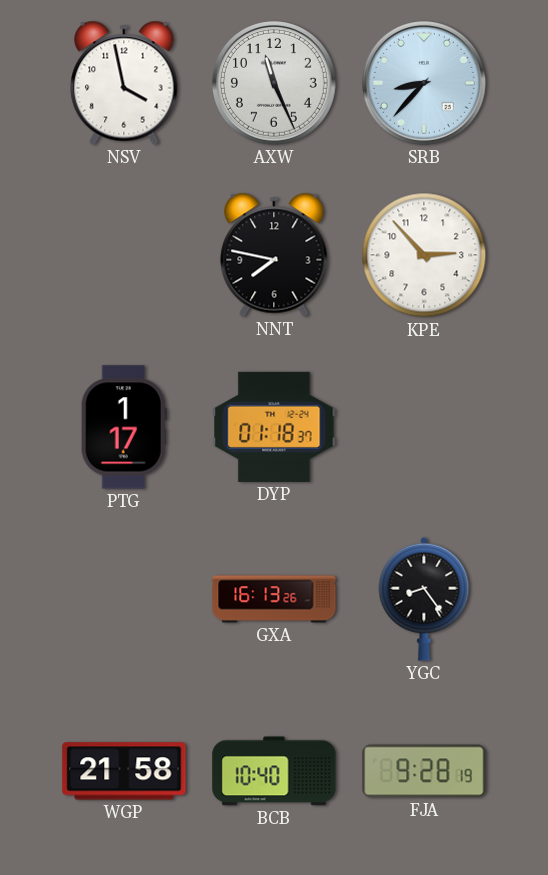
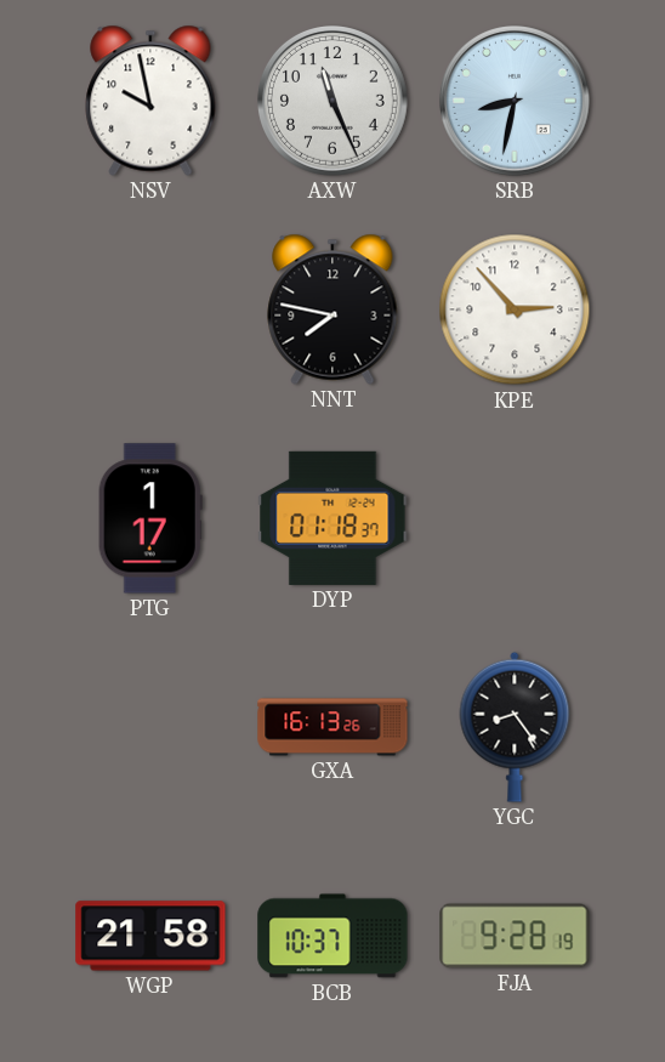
NSV: 3:58 -> 9:58 (150, 101)
SRB: 8:37 -> 8:32 (515, 101)
BCB: 10:40 -> 10:37 (332, 936)
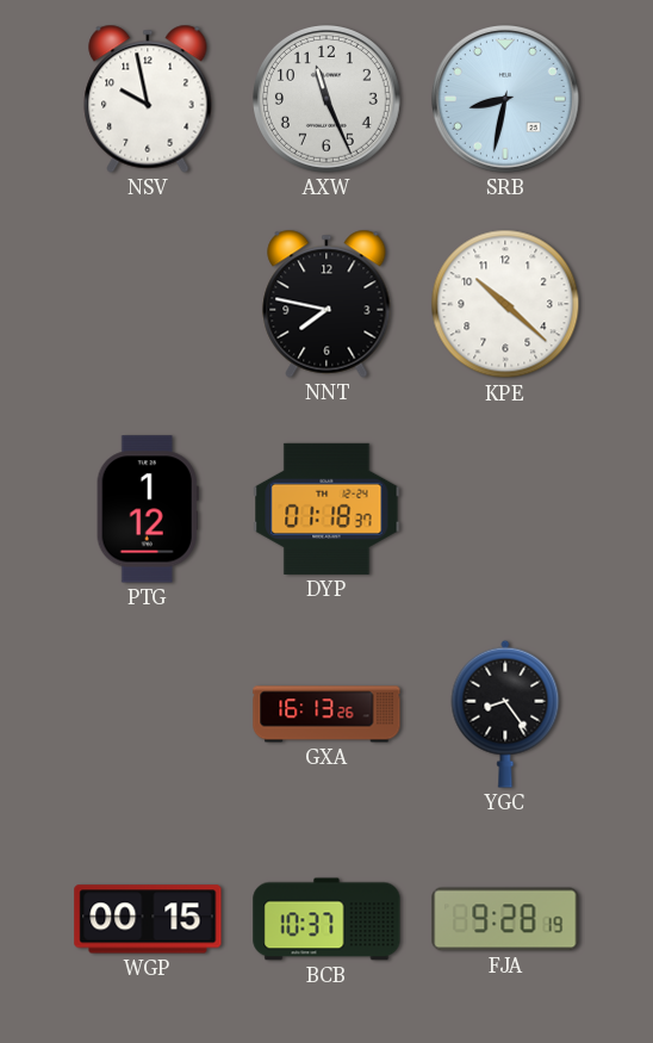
KPE: 2:53 -> 10:22 (505, 304)
PTG: 1:17 -> 1:12 (148, 509)
WGP: 21:58 -> 00:15 (148, 919)
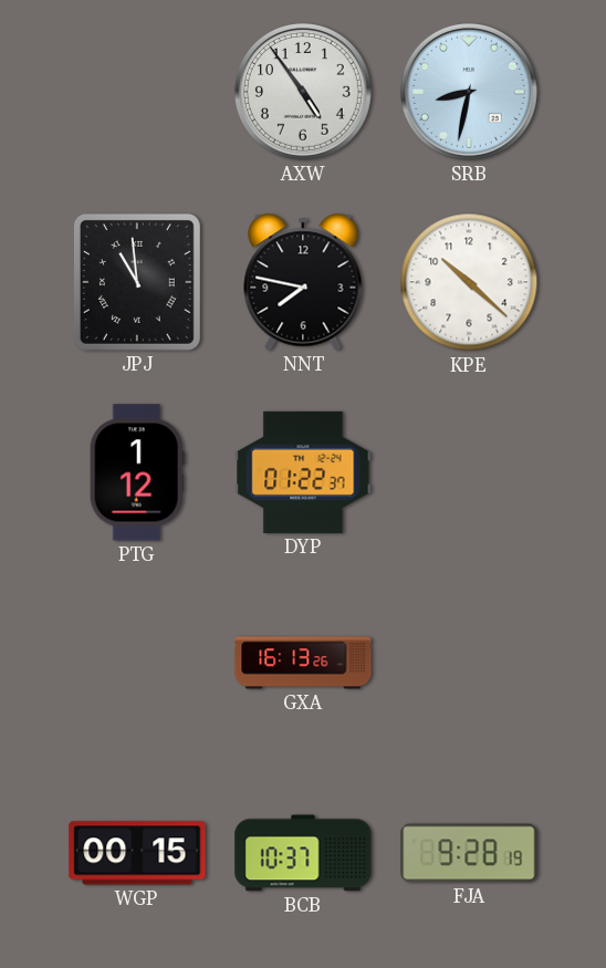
NSV: 9:58 -> none (148, 99)
AXW: 11:26 -> 4:54 (303, 92)
JPJ: none -> 10:59 (137, 282)
DYP: 01:18 -> 01:22 (303, 472)
YGC: 8:24 -> none (505, 714)
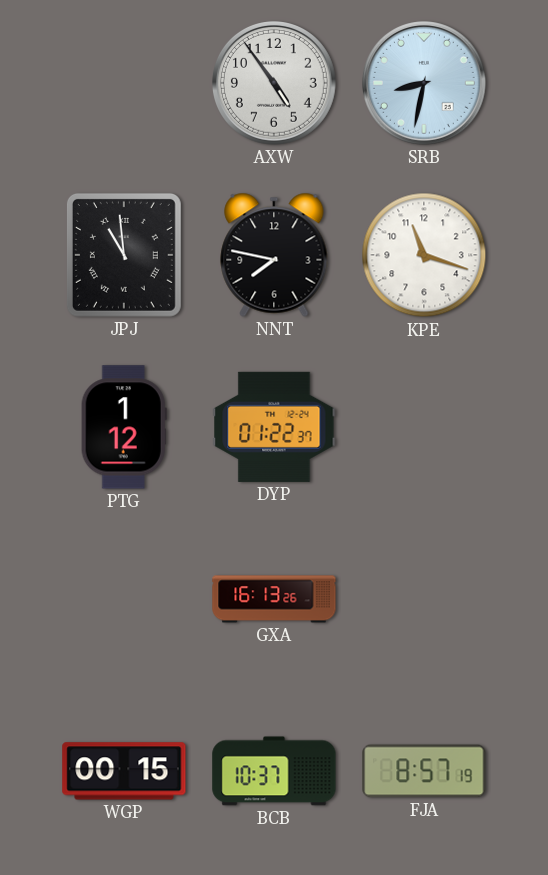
KPE: 10:22 -> 11:18 (424, 255)
FJA: 9:28 -> 8:57 (424, 771)
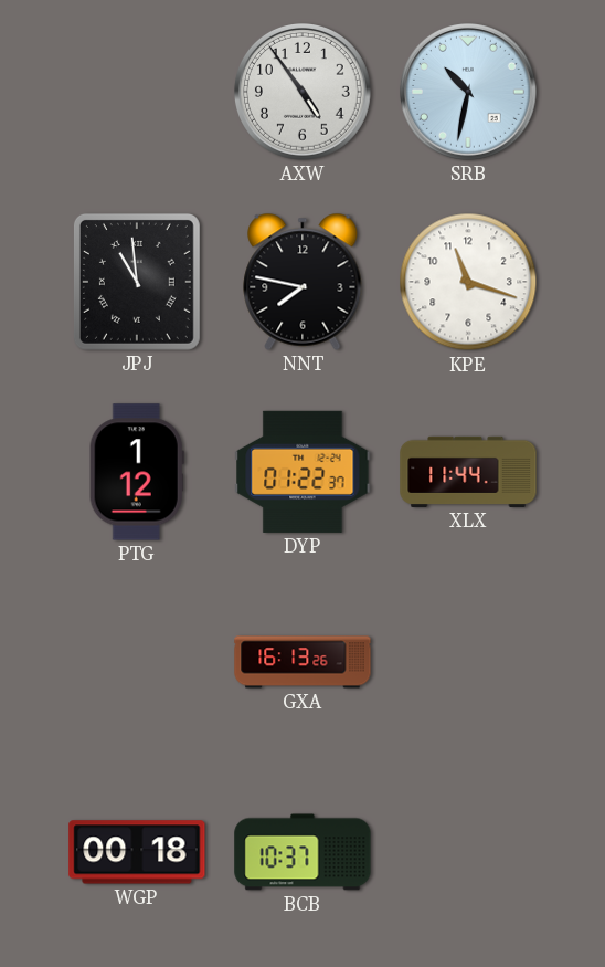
SRB: 8:32 -> 10:32 (468, 92)
XLX: none -> 11:44 (468, 472)
WGP: 00:15 -> 00:18 (137, 852)
FJA: 8:57 -> none (424, 771)
